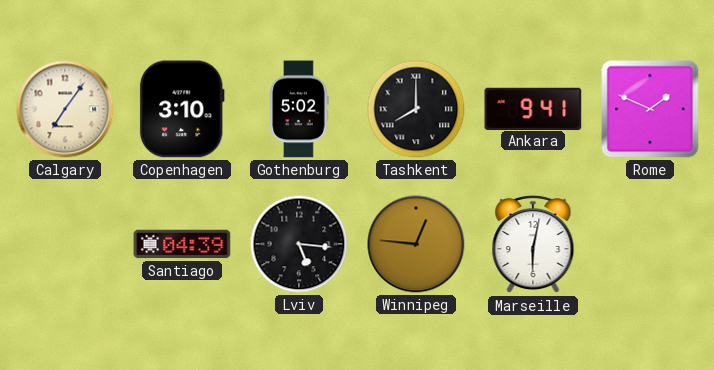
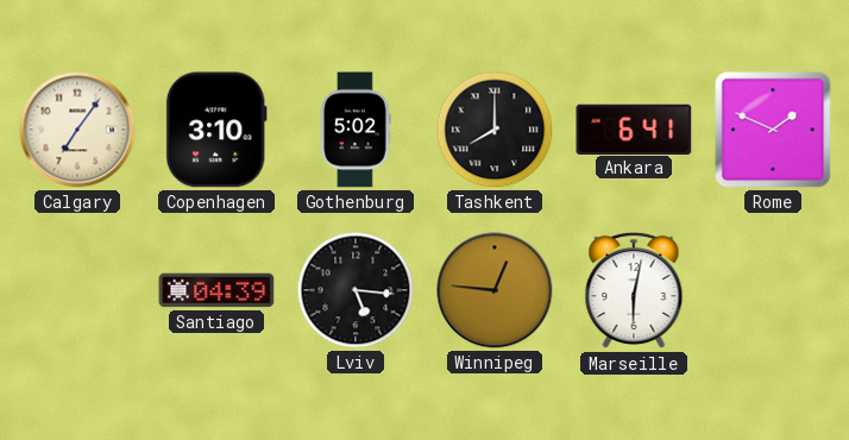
Ankara: 9:41 -> 6:41 (634, 128)
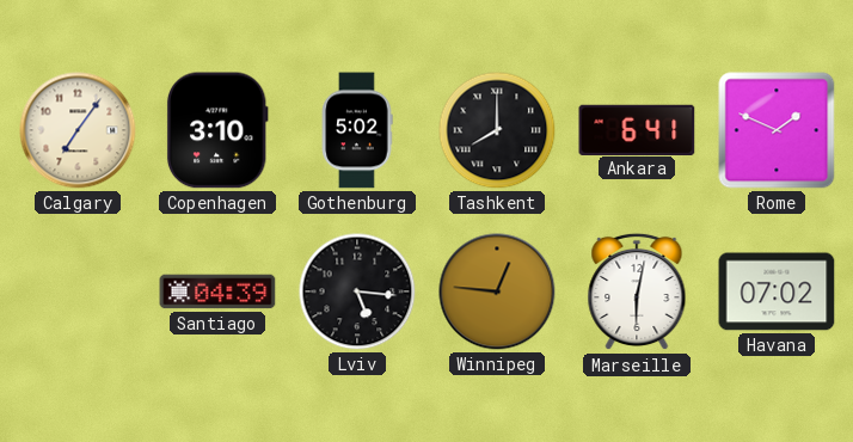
Havana: none -> 07:02 (777, 291)
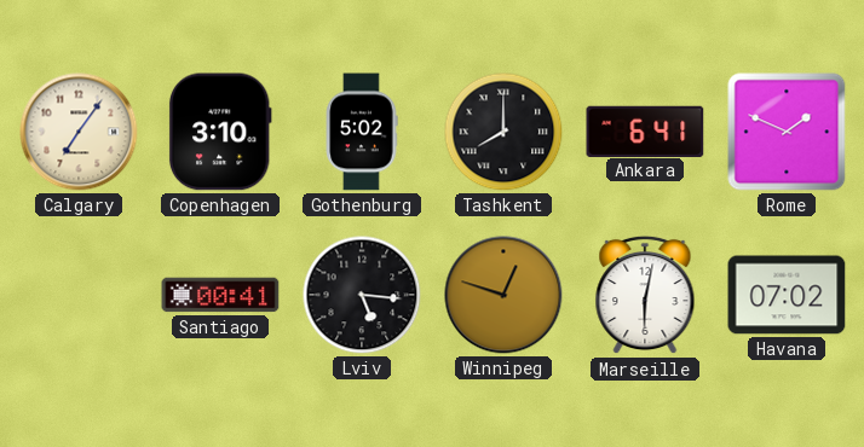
Santiago: 04:39 -> 00:41 (220, 295)
Winnipeg: 12:46 -> 12:48 (503, 295)
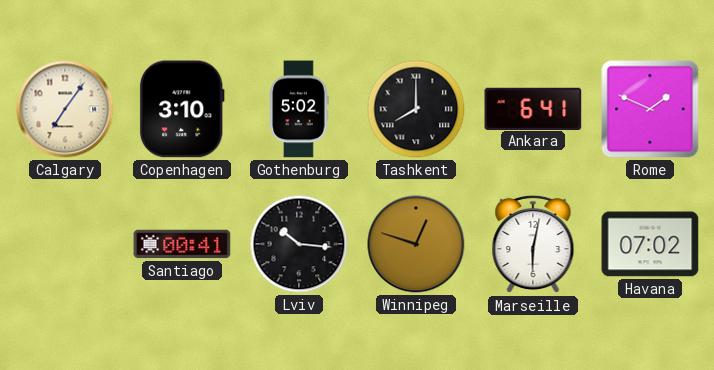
Lviv: 5:16 -> 10:16 (299, 244)
